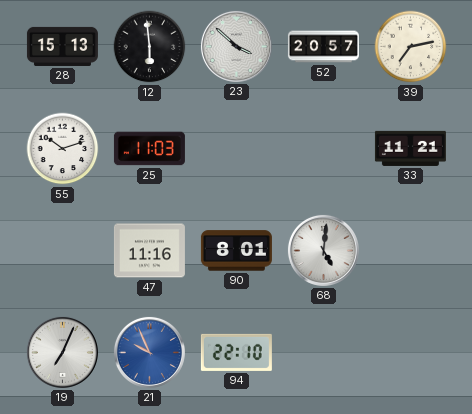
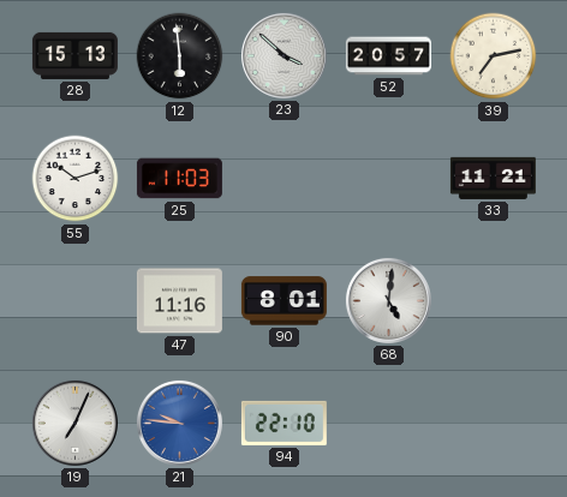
21: 9:56 -> 9:46 (179, 423)
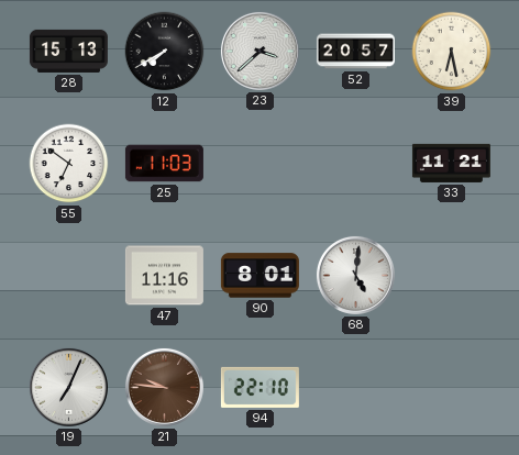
12: 5:59 -> 7:40 (165, 52)
23: 3:52 -> 3:38 (259, 51)
39: 7:13 -> 6:28 (452, 52)
55: 10:12 -> 6:51 (69, 164)
21 dial: blue -> brown (164, 387)
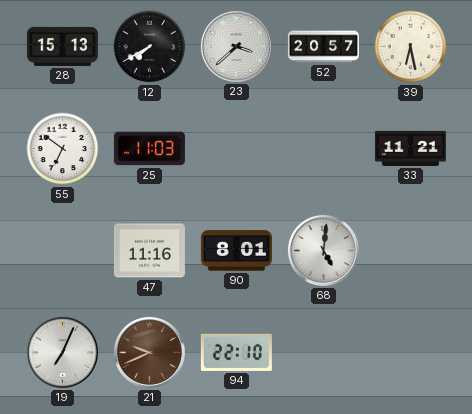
21: 9:46 -> 9:41 (149, 352)
